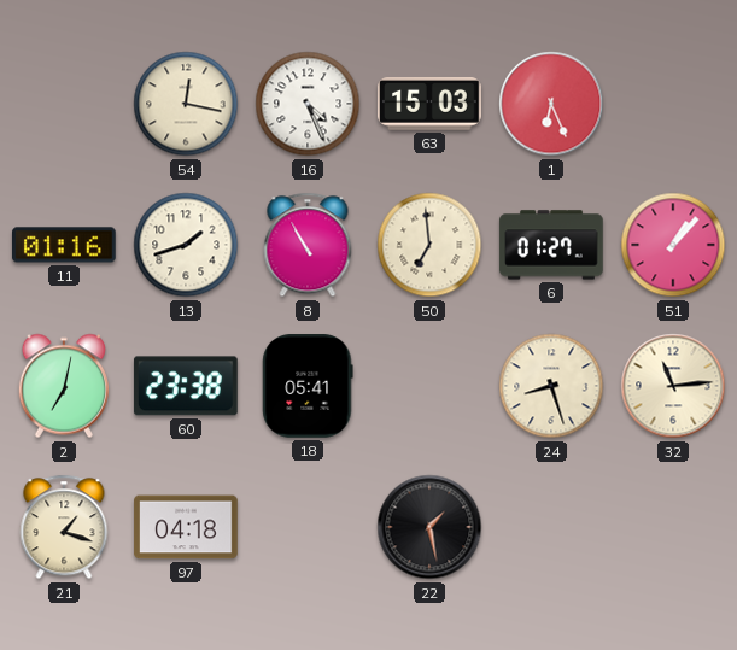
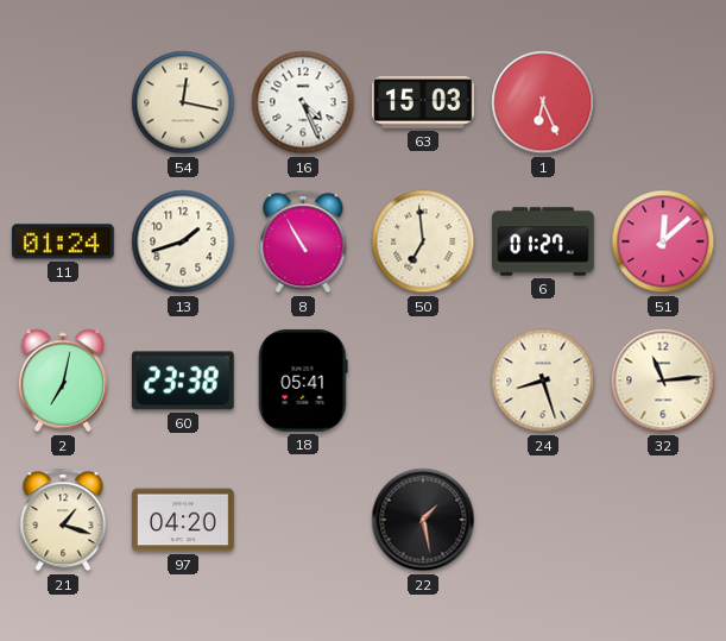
11: 01:16 -> 01:24 (63, 241)
51: 1:07 -> 12:08 (663, 241)
97: 04:18 -> 04:20 (183, 520)
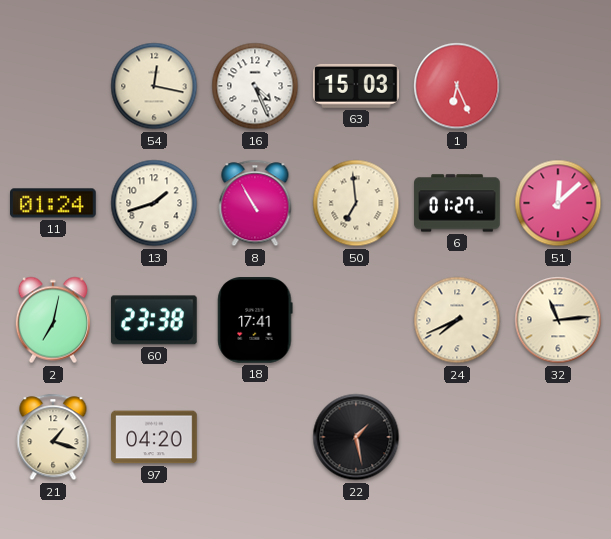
18: 05:41 -> 17:41 (255, 320)
24: 8:27 -> 7:41 (457, 320)
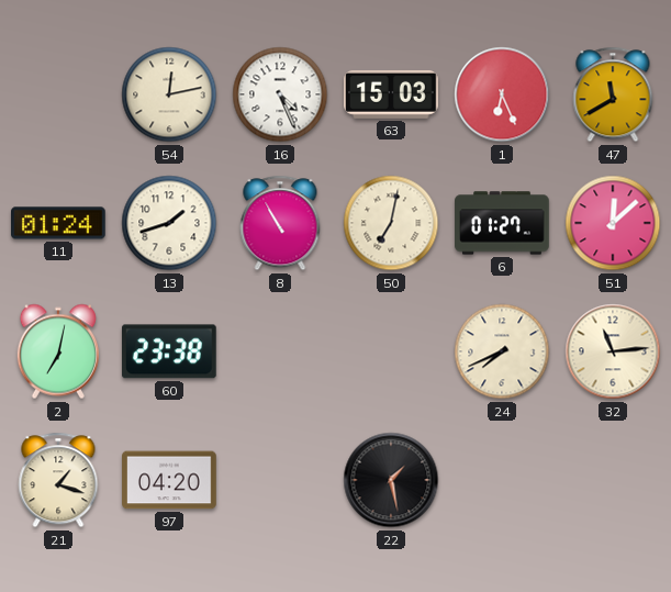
54: 12:17 -> 12:13 (169, 94)
47: none -> 11:40 (613, 94)
50: 6:59 -> 7:02 (391, 223)
18: 17:41 -> none (255, 320)
